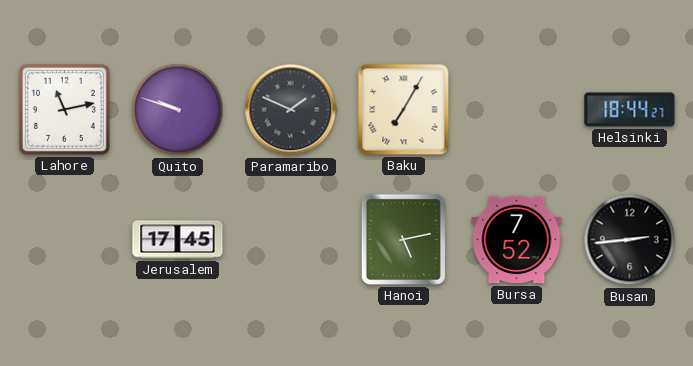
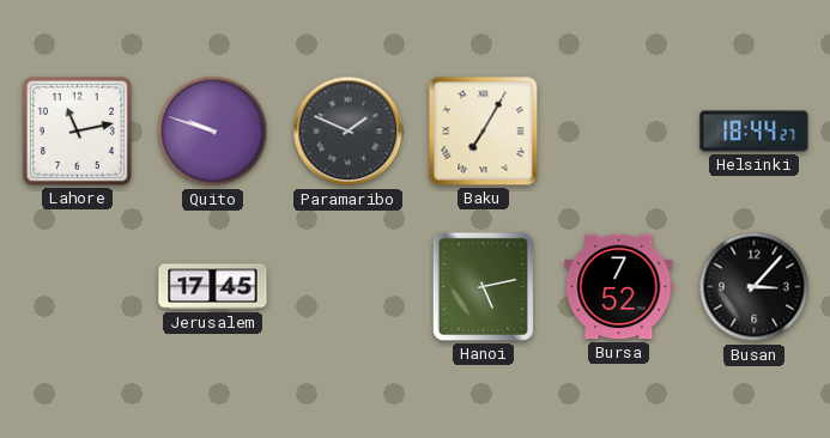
Busan: 2:44 -> 3:07 (755, 287)
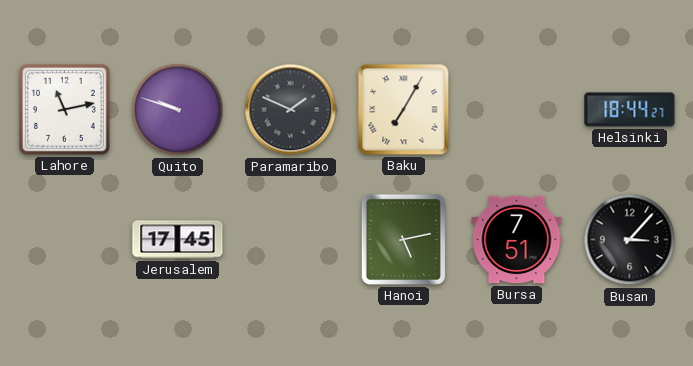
Bursa: 7:52 -> 7:51 (517, 240)
